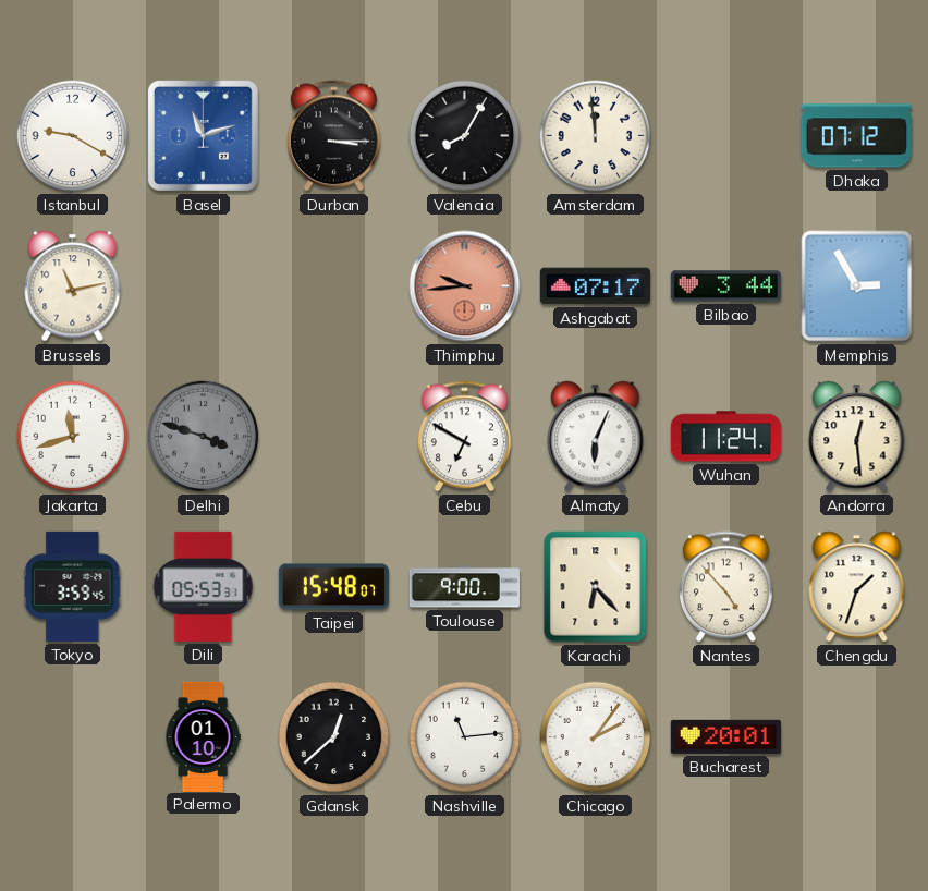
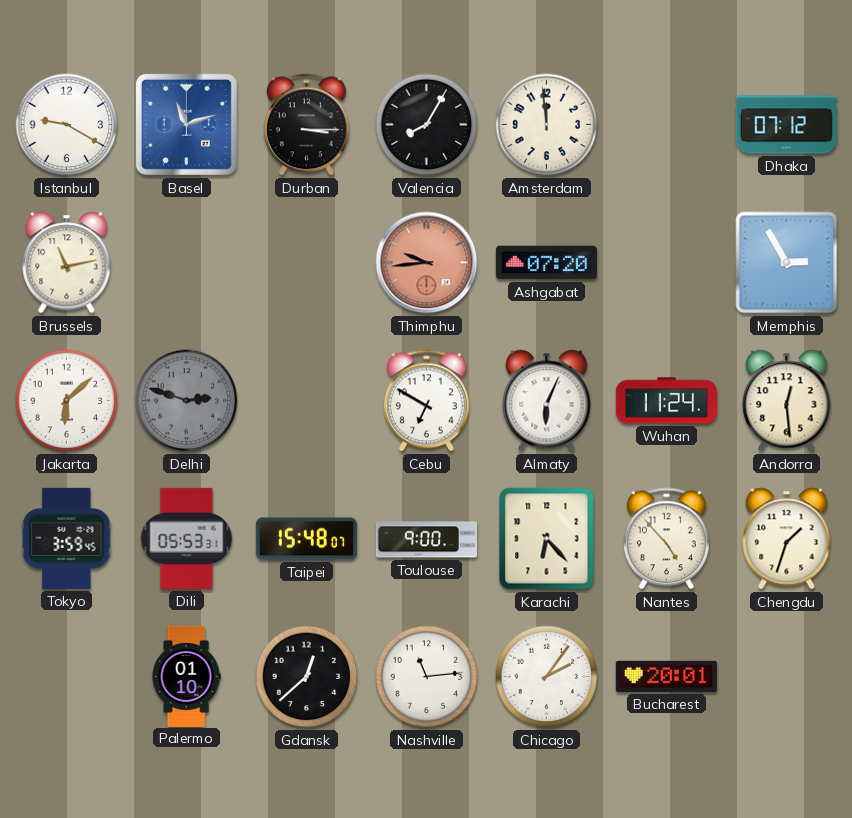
Ashgabat: 07:17 -> 07:20 (546, 263)
Bilbao: 3:44 -> none (725, 286)
Jakarta: 11:42 -> 6:08 (67, 401)
Delhi: 3:48 -> 2:48 (187, 401)
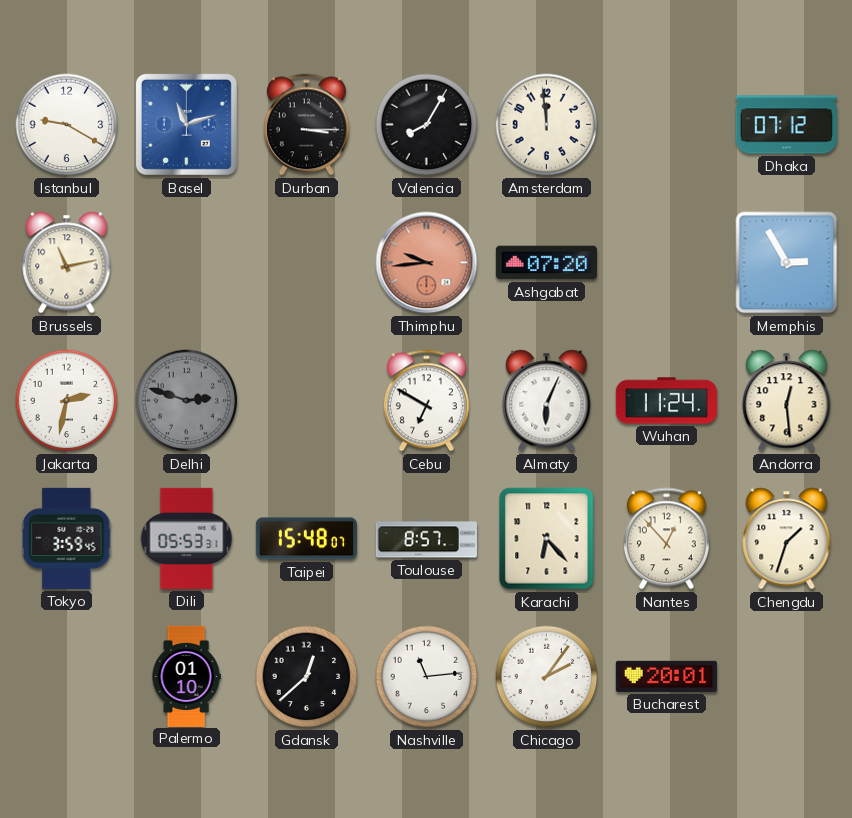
Jakarta: 6:08 -> 2:32 (67, 401)
Toulouse: 9:00 -> 8:57 (426, 539)
Nantes: 4:53 -> 12:53 (666, 539)
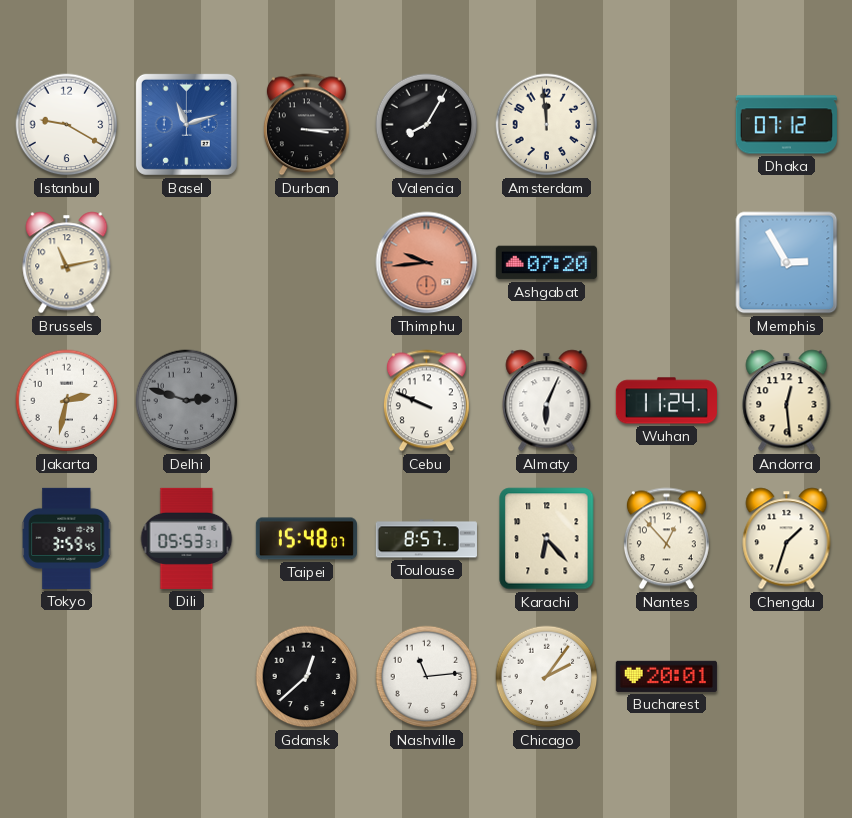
Cebu: 6:50 -> 9:49 (426, 401)
Palermo: 01:10 -> none (186, 676)
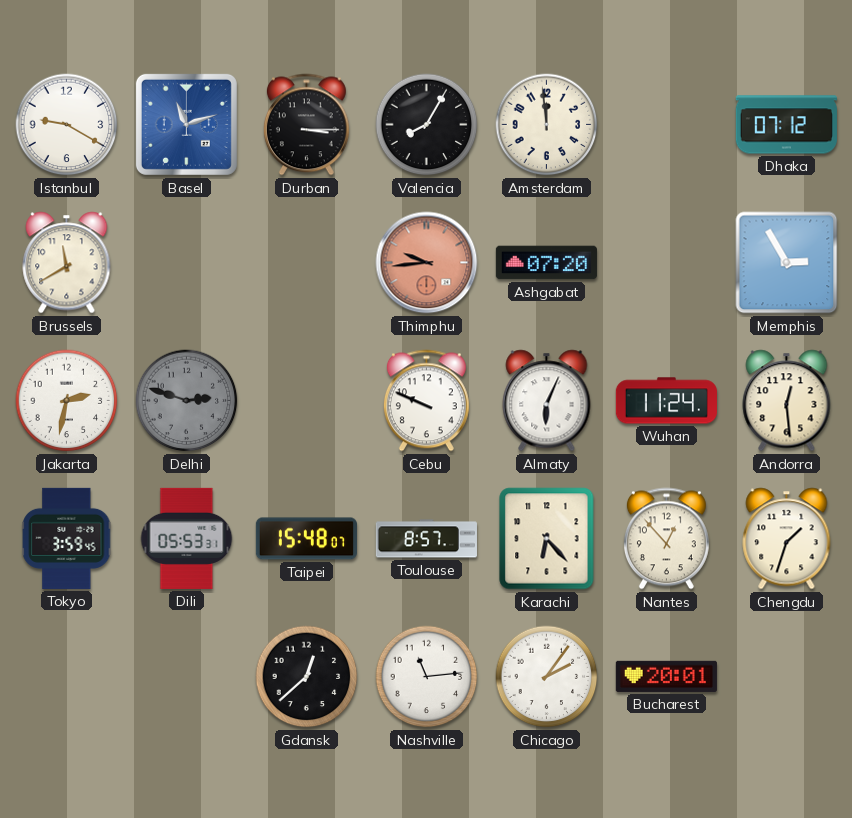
Brussels: 11:13 -> 11:40 (67, 263)
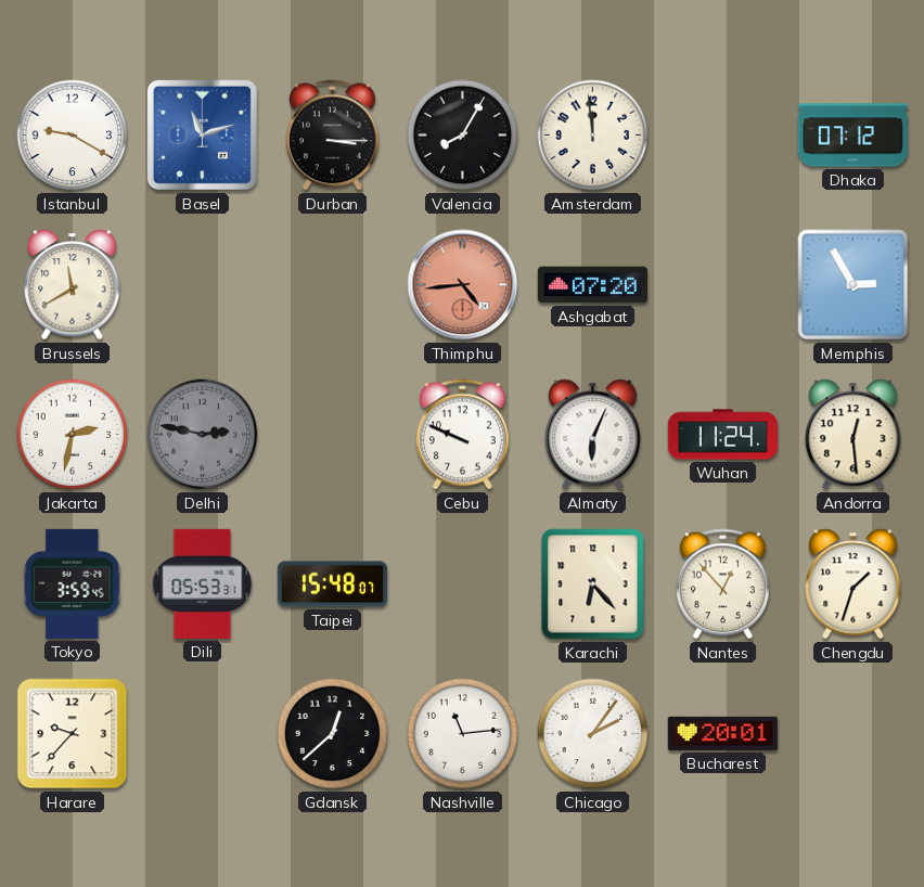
Thimphu: 9:44 -> 4:44 (463, 285)
Delhi: 2:48 -> 2:47 (203, 435)
Toulouse: 8:57 -> none (426, 539)
Harare: none -> 9:37 (73, 734)
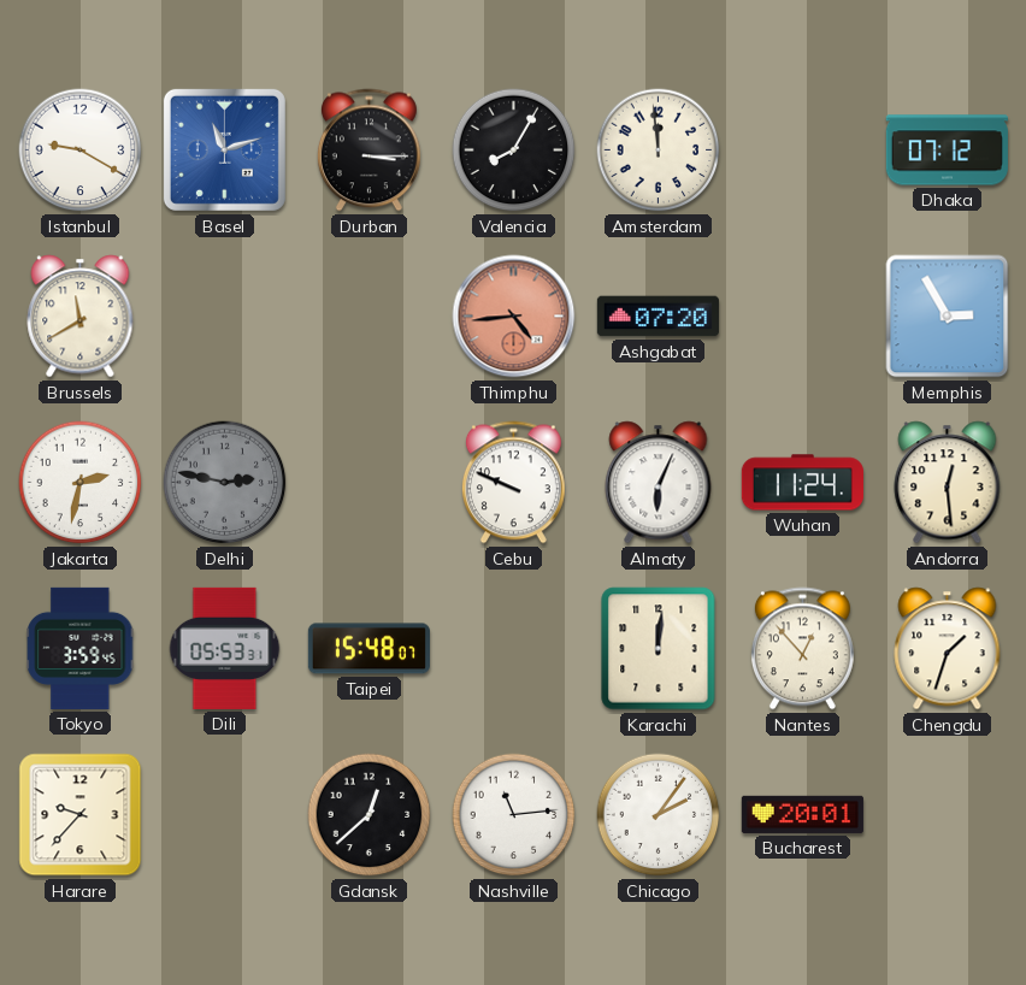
Karachi: 6:23 -> 12:01 (659, 649)
